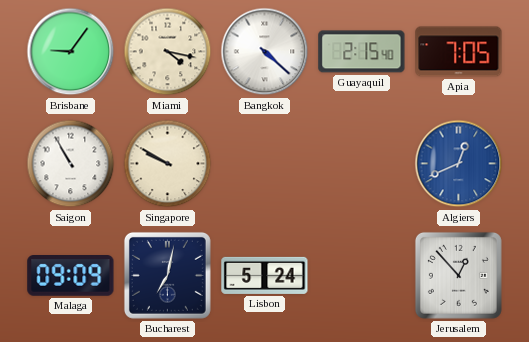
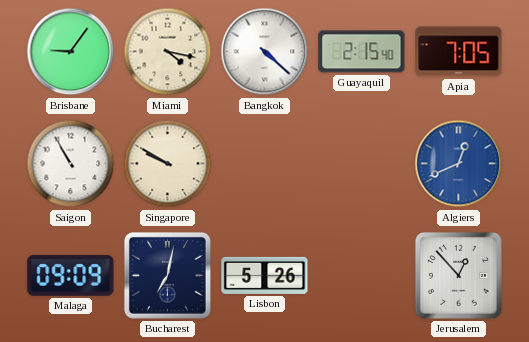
Lisbon: 5:24 -> 5:26 (265, 275)
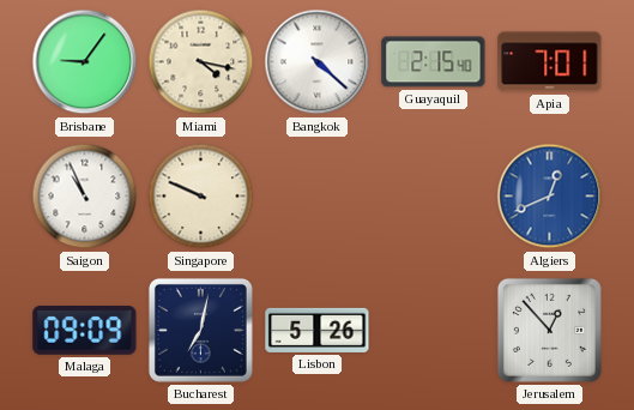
Apia: 7:05 -> 7:01 (550, 62)
Saigon: 10:55 -> 10:56 (85, 197)
Singapore: 9:50 -> 9:49 (201, 197)
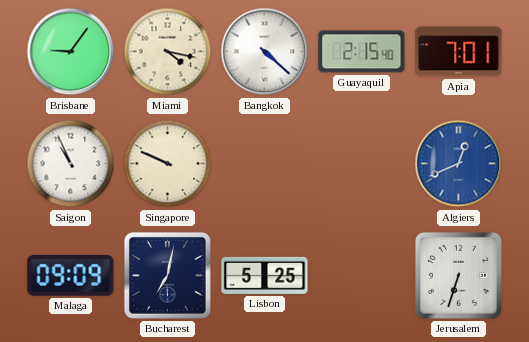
Lisbon: 5:26 -> 5:25 (265, 275)
Jerusalem: 12:53 -> 6:33 (458, 275)
